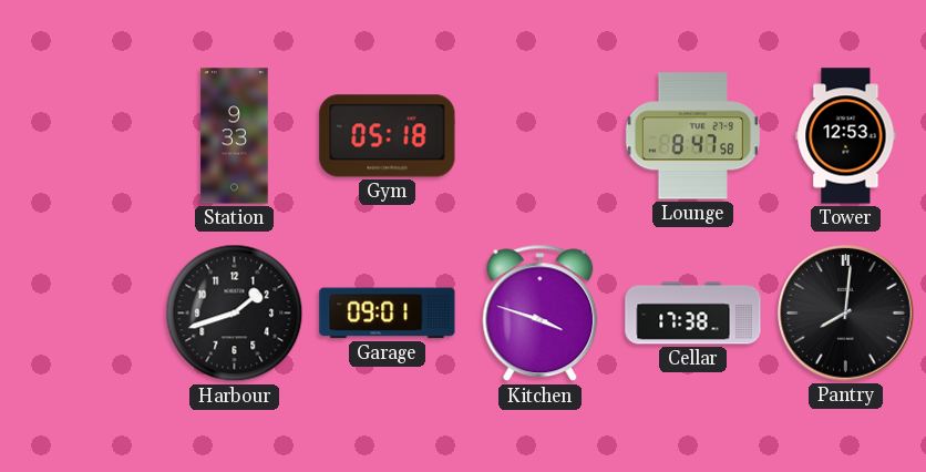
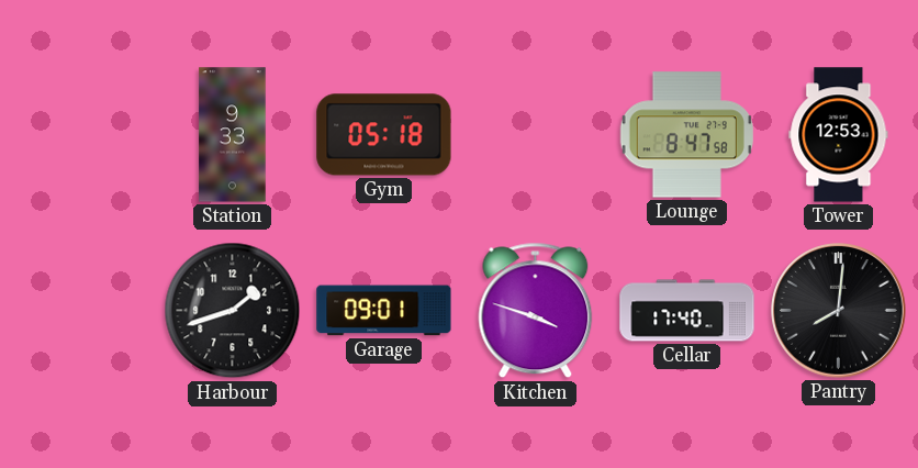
Cellar: 17:38 -> 17:40 (687, 311)
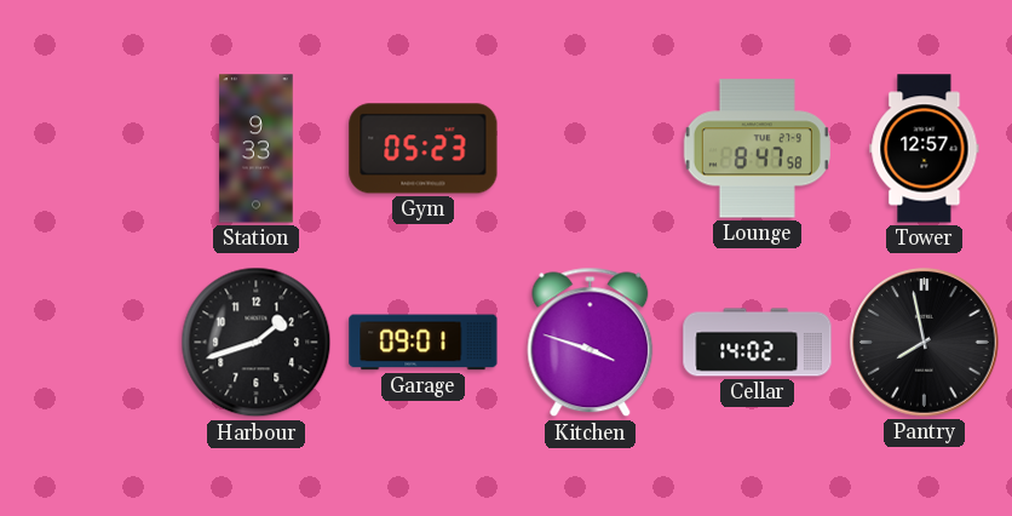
Gym: 05:18 -> 05:23 (424, 149)
Tower: 12:53 -> 12:57 (925, 149)
Cellar: 17:40 -> 14:02 (758, 343)
Pantry: 8:01 -> 7:58 (925, 343)
